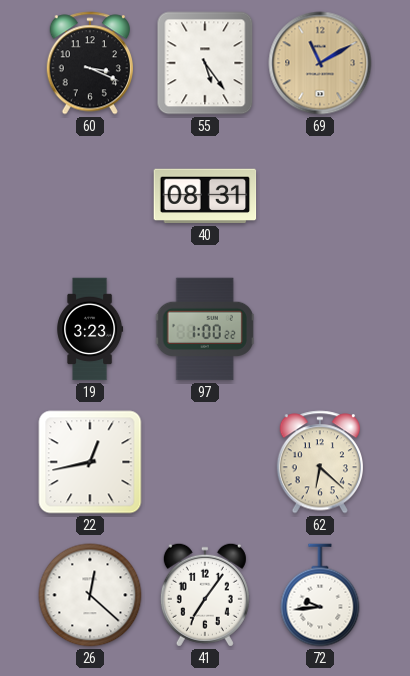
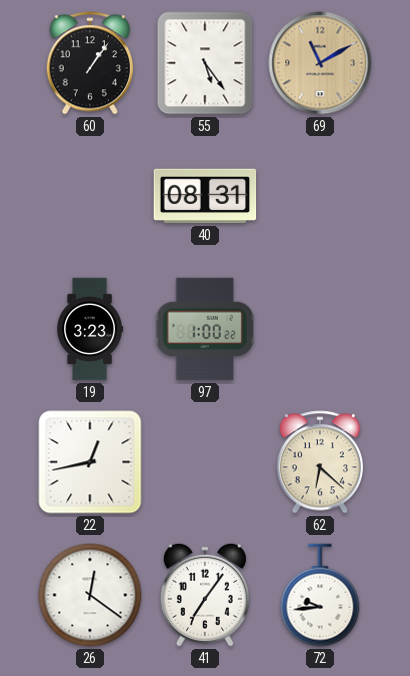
60: 3:19 -> 1:06 (89, 63)
26: 12:22 -> 12:21 (90, 595)
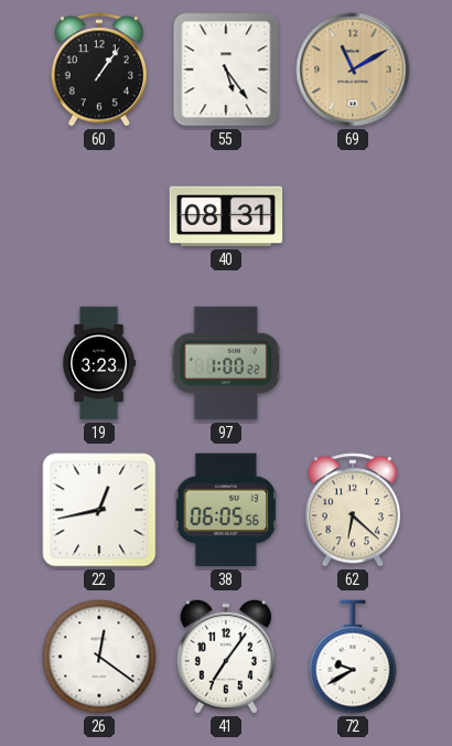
38: none -> 06:05 (225, 510)
72: 9:44 -> 9:40 (353, 657)
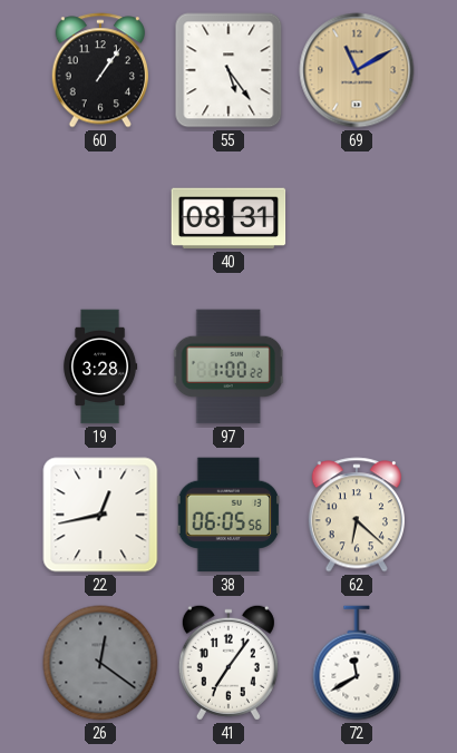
19: 3:23 -> 3:28 (100, 366)
26 dial: white -> grey (100, 663)
72: 9:40 -> 11:40 (357, 663)
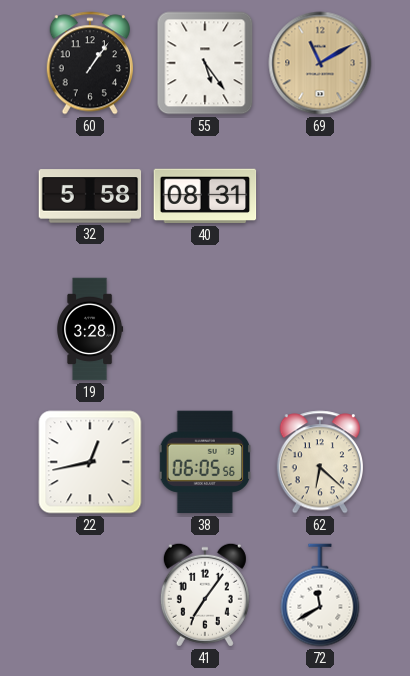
32: none -> 5:58 (90, 196)
97: 1:00 -> none (229, 366)
26: 12:21 -> none (100, 663)
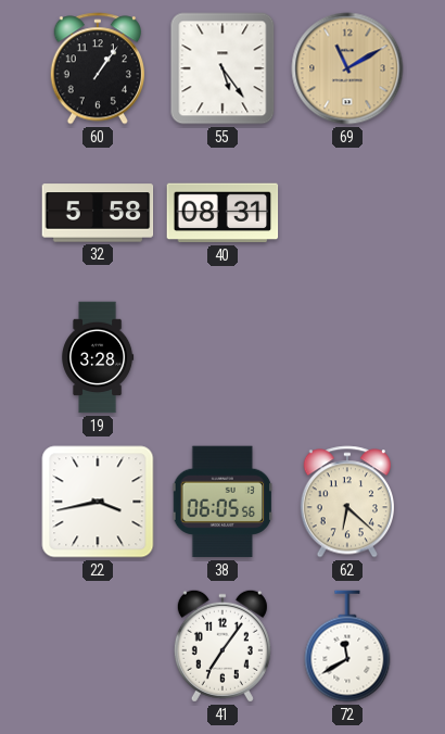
22: 12:43 -> 3:43 (98, 502)
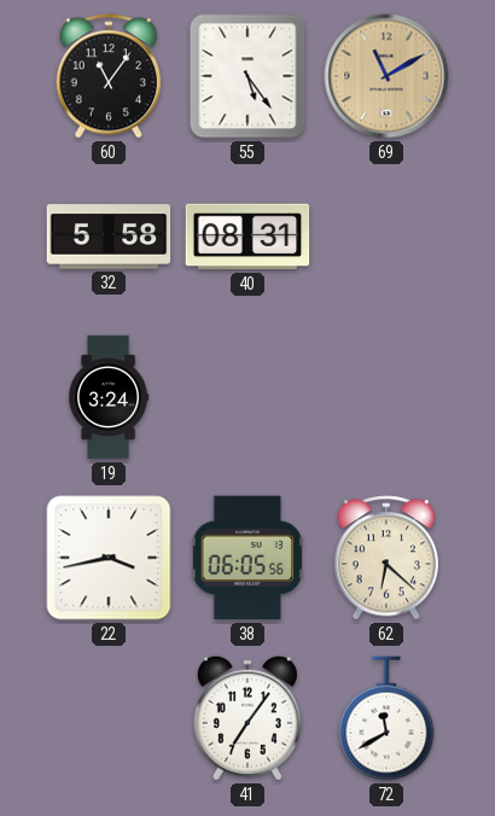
60: 1:06 -> 11:06 (107, 76)
19: 3:28 -> 3:24 (109, 397)
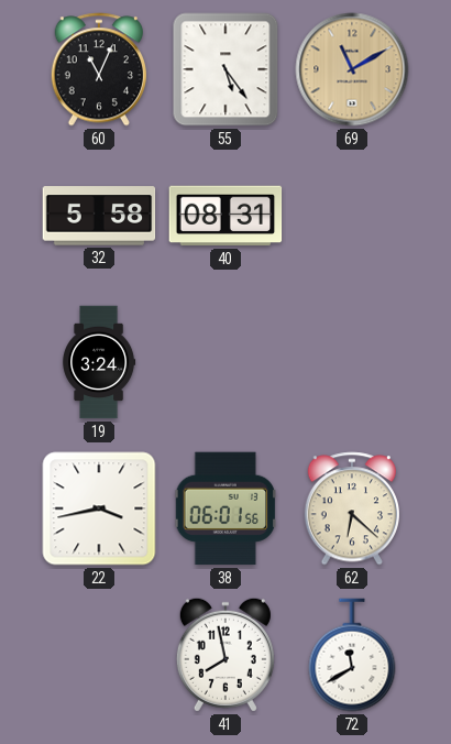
60: 11:06 -> 11:04 (98, 69)
38: 06:05 -> 06:01 (224, 508)
41: 7:06 -> 7:58 (226, 655)
